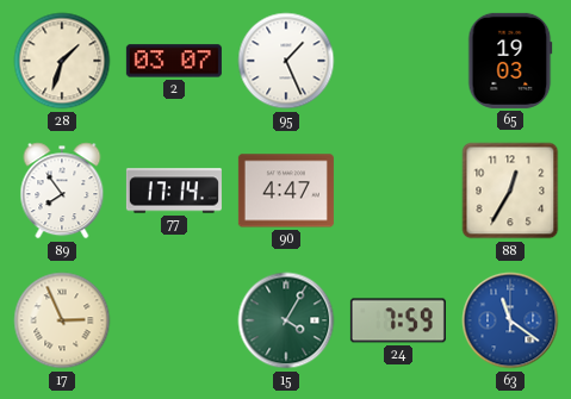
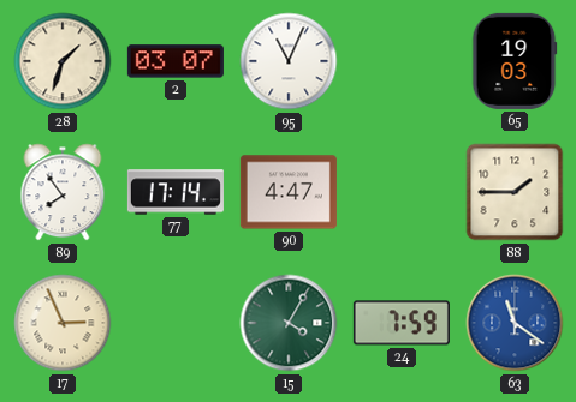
95: 1:26 -> 11:04 (289, 61)
88: 12:35 -> 1:45 (515, 192)
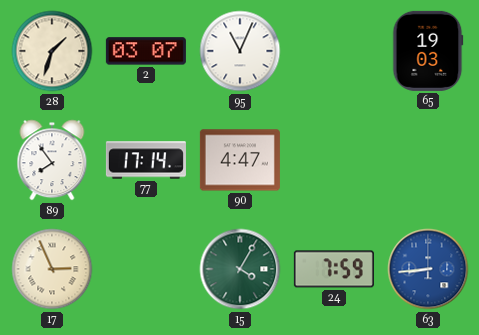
88: 1:45 -> none (515, 192)
63: 11:21 -> 8:44 (428, 269)
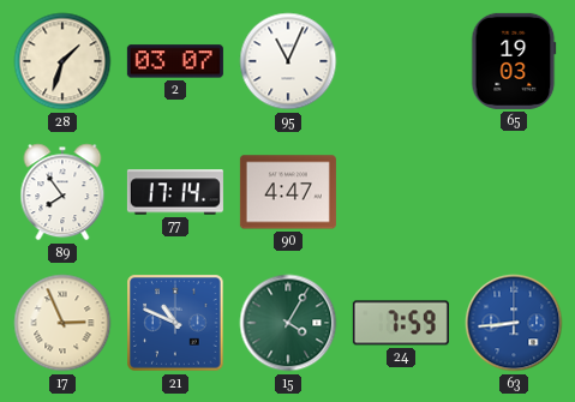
21: none -> 10:49 (175, 323)
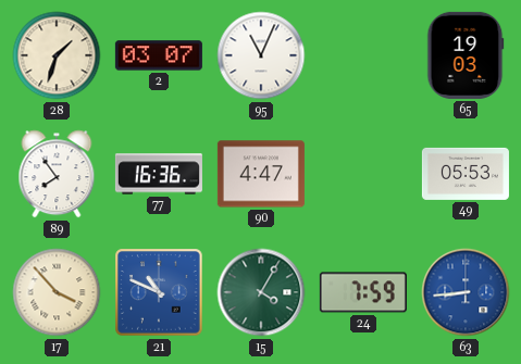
77: 17:14 -> 16:36 (159, 174)
49: none -> 05:53 (466, 174)
17: 2:56 -> 3:53 (57, 292)
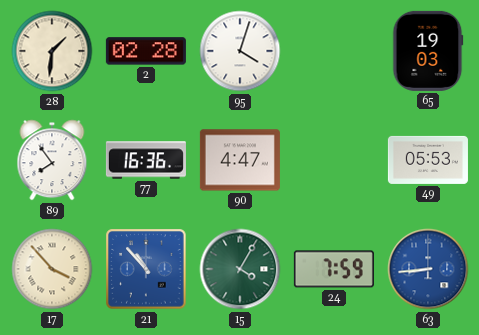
28: 1:33 -> 1:31 (52, 51)
2: 03:07 -> 02:28 (146, 51)
95: 11:04 -> 4:03 (240, 51)
21: 10:49 -> 10:53 (146, 269)
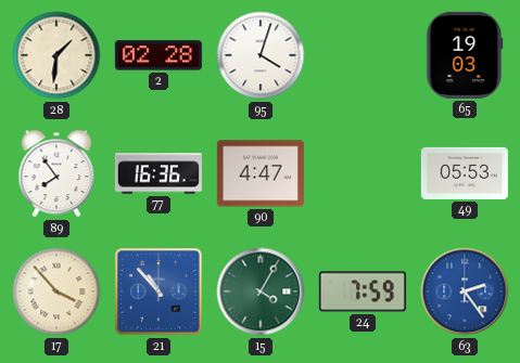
63: 8:44 -> 2:24 (465, 291)
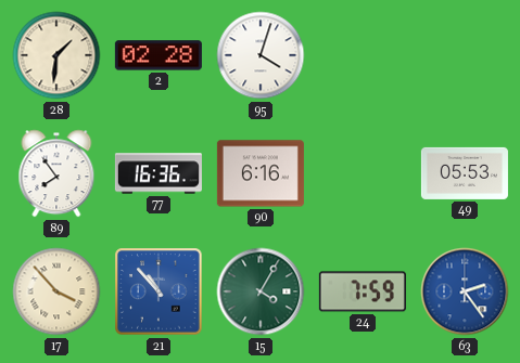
65: 19:03 -> none (465, 55)
90: 4:47 -> 6:16 (261, 173)
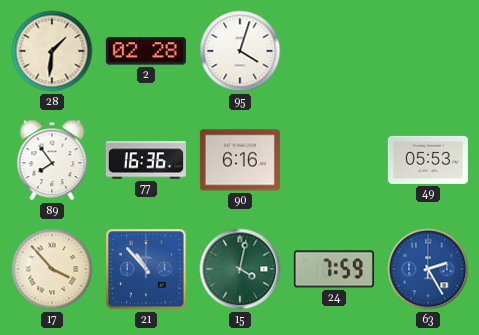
15: 4:05 -> 4:02 (240, 269)
63: 2:24 -> 2:25 (428, 269)
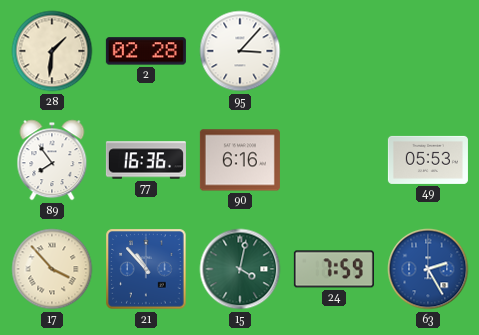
95: 4:03 -> 3:07 (240, 51)
